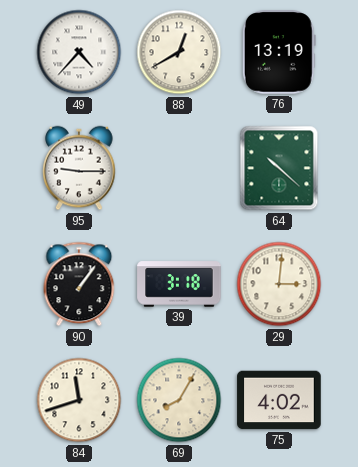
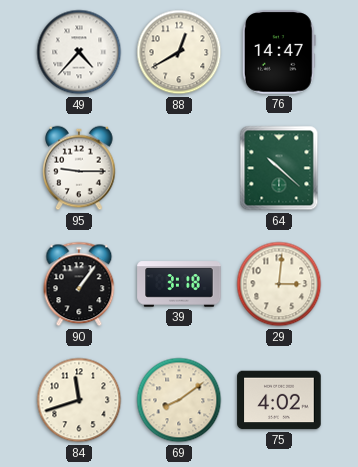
76: 13:19 -> 14:47 (279, 52)
69: 8:05 -> 8:09 (179, 400)
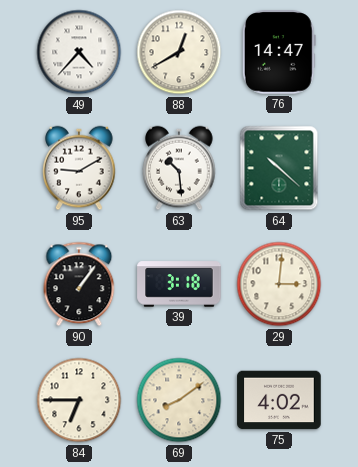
95: 9:15 -> 9:10 (79, 168)
63: none -> 10:29 (179, 168)
84: 11:42 -> 6:45 (79, 400)
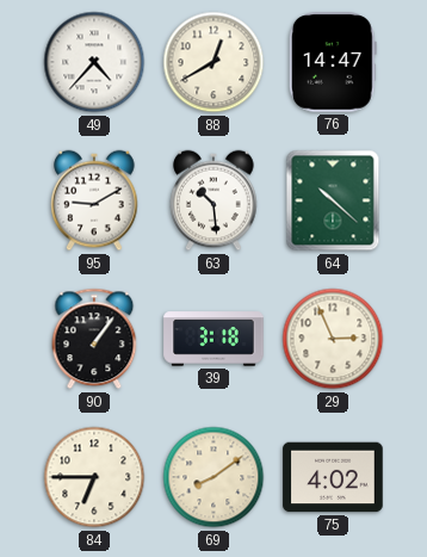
29: 3:01 -> 2:56 (333, 339)
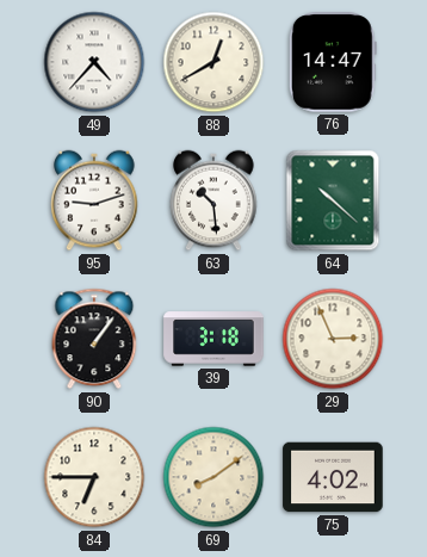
95: 9:10 -> 9:12 (94, 200)
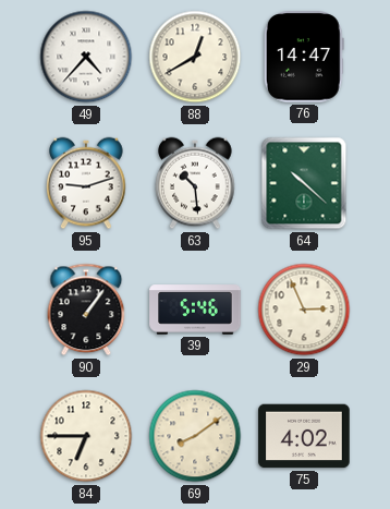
39: 3:18 -> 5:46 (195, 310)
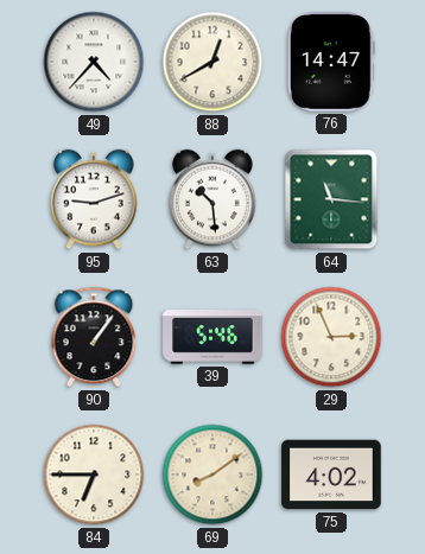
64: 10:22 -> 11:16 (331, 199)
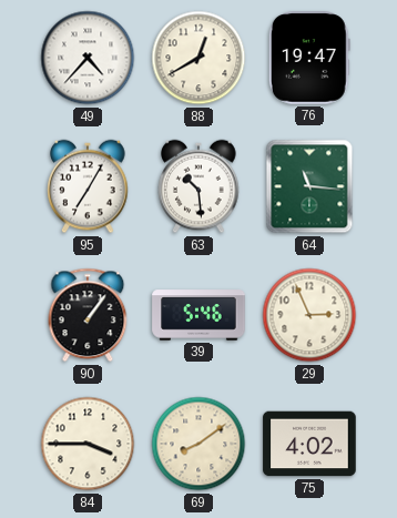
76: 14:47 -> 19:47 (309, 58)
95: 9:12 -> 7:05 (88, 186)
84: 6:45 -> 3:45 (88, 444)
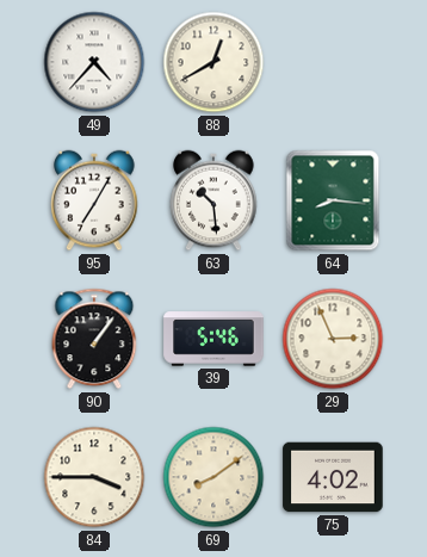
76: 19:47 -> none (309, 58)
64: 11:16 -> 8:16 (333, 200)
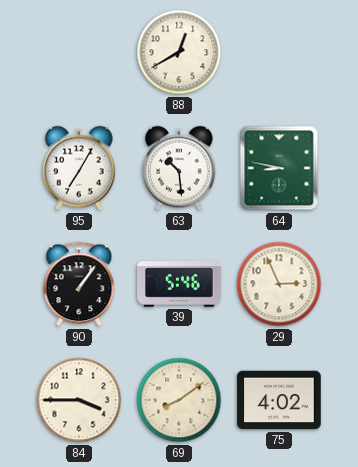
49: 4:37 -> none (94, 62)
64: 8:16 -> 8:47 (279, 168)
